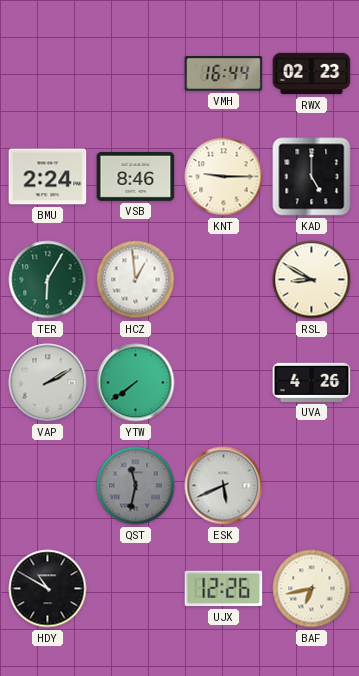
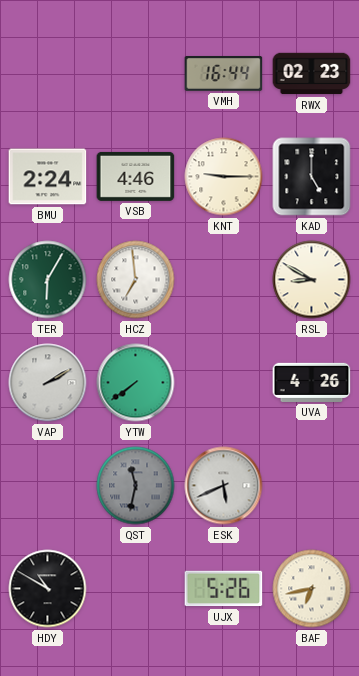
VSB: 8:46 -> 4:46 (136, 176)
HCZ: 12:59 -> 6:59 (136, 280)
UJX: 12:26 -> 5:26 (224, 589)
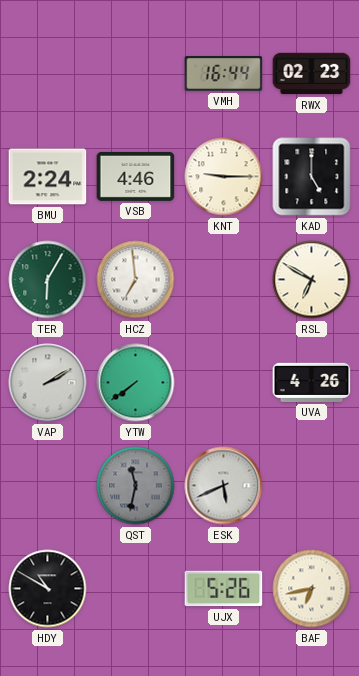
RSL: 8:50 -> 6:50 (312, 280)
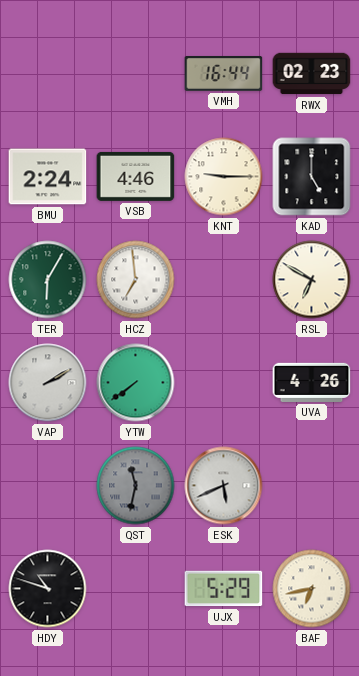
HDY: 10:50 -> 10:48 (48, 589)
UJX: 5:26 -> 5:29 (224, 589)
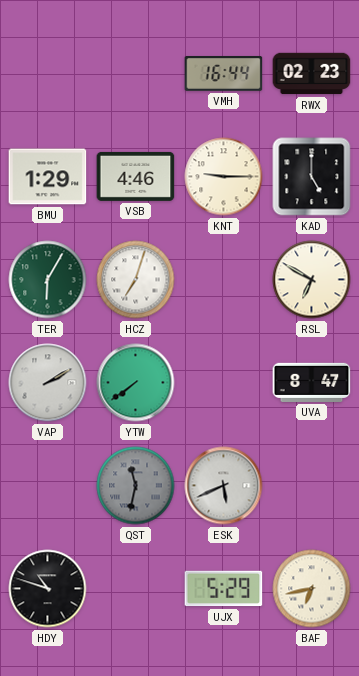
BMU: 2:24 -> 1:29 (48, 177)
HCZ: 6:59 -> 7:03 (136, 280)
UVA: 4:26 -> 8:47 (312, 382)
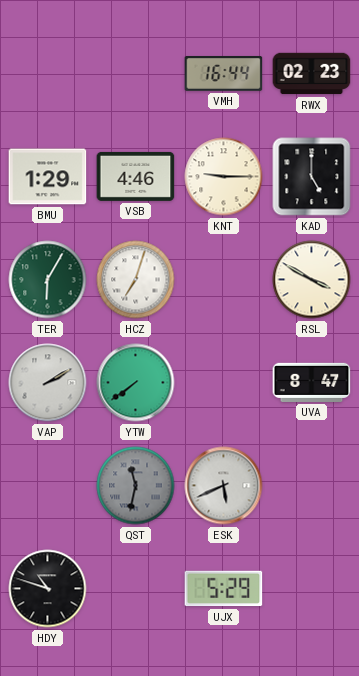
RSL: 6:50 -> 3:50 (312, 280)
BAF: 6:43 -> none (312, 589)
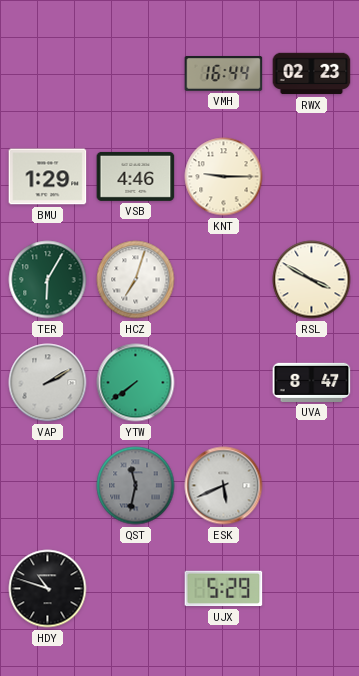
KAD: 5:00 -> none (312, 177)
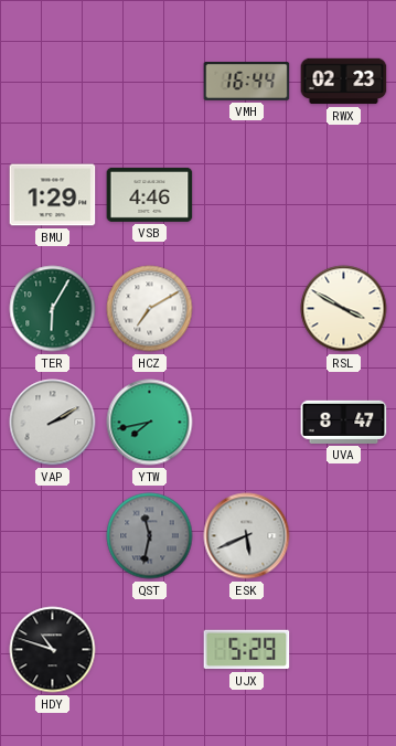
KNT: 9:15 -> none (224, 177)
HCZ: 7:03 -> 7:10 (150, 309)
YTW: 7:39 -> 7:43 (150, 423)
